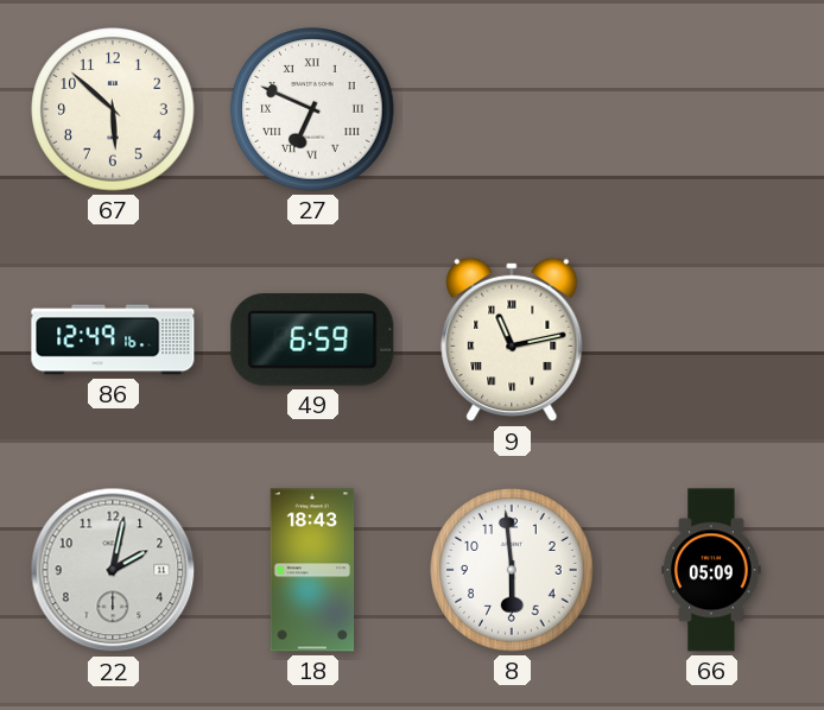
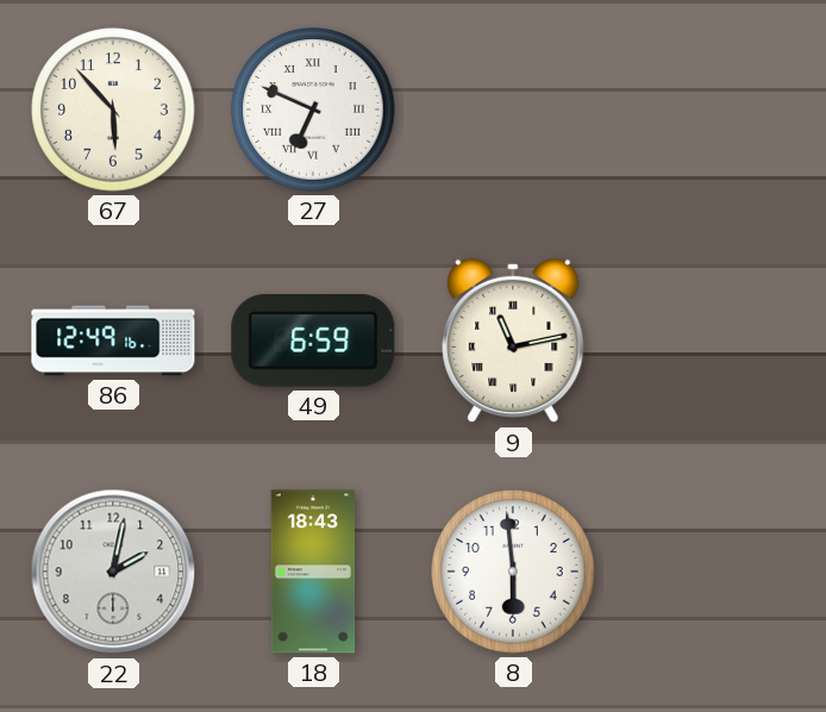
67: 5:52 -> 5:53 (113, 110)
66: 05:09 -> none (711, 570)
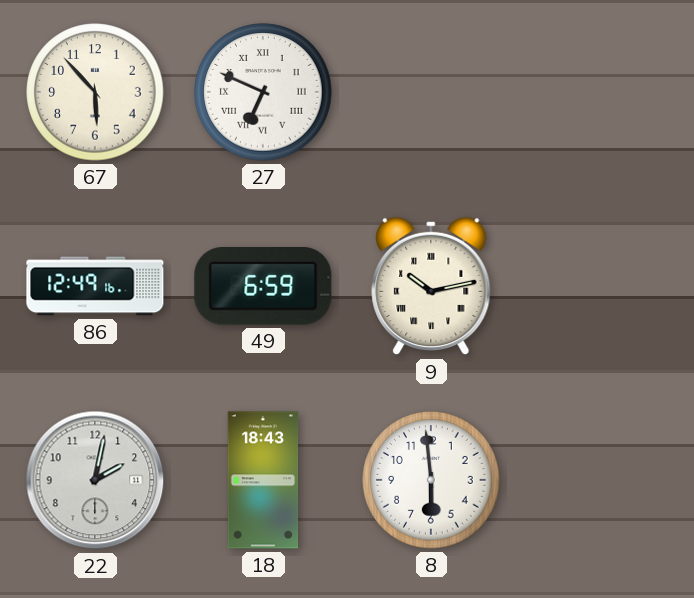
9: 11:13 -> 10:13 (431, 286)
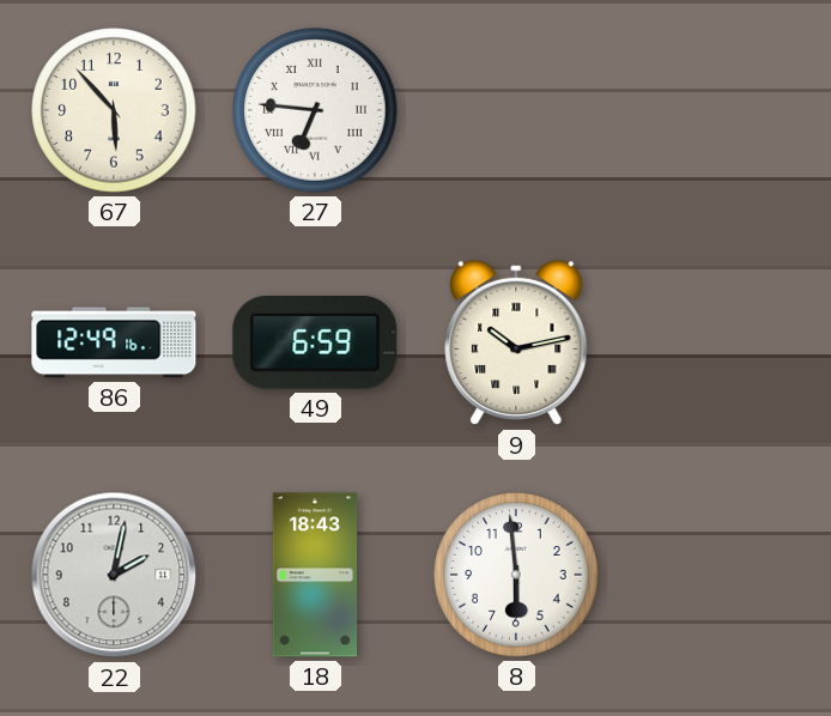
27: 6:49 -> 6:46 (315, 110)
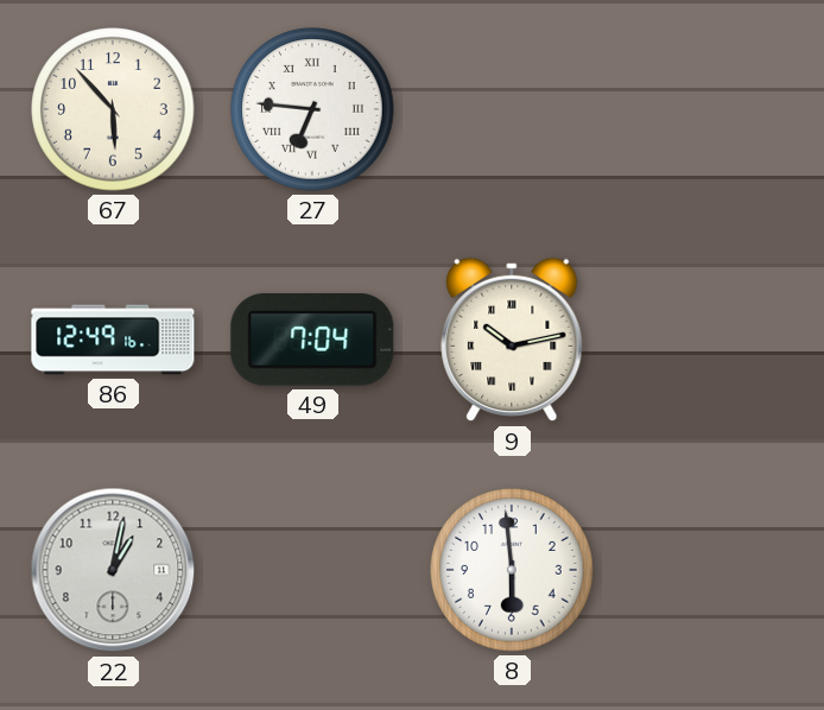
49: 6:59 -> 7:04 (312, 340)
22: 2:02 -> 1:02 (113, 570)
18: 18:43 -> none (315, 575)
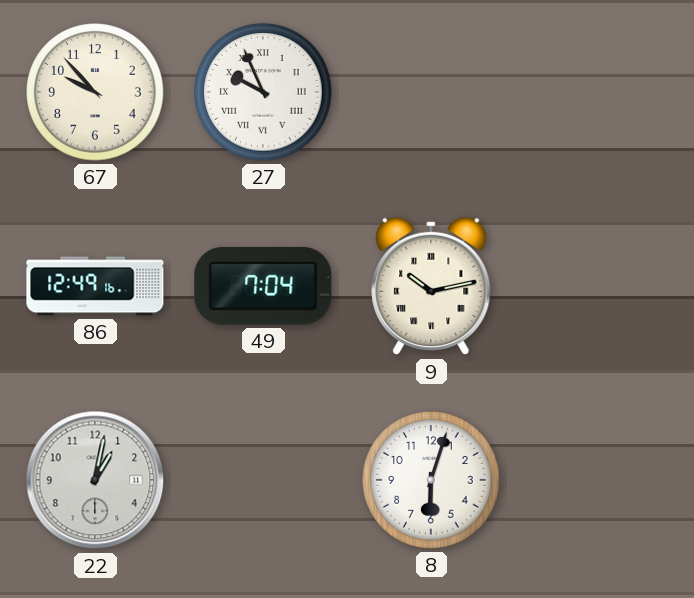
67: 5:53 -> 9:53 (95, 92)
27: 6:46 -> 9:56 (263, 92)
8: 5:59 -> 6:03 (431, 480)
